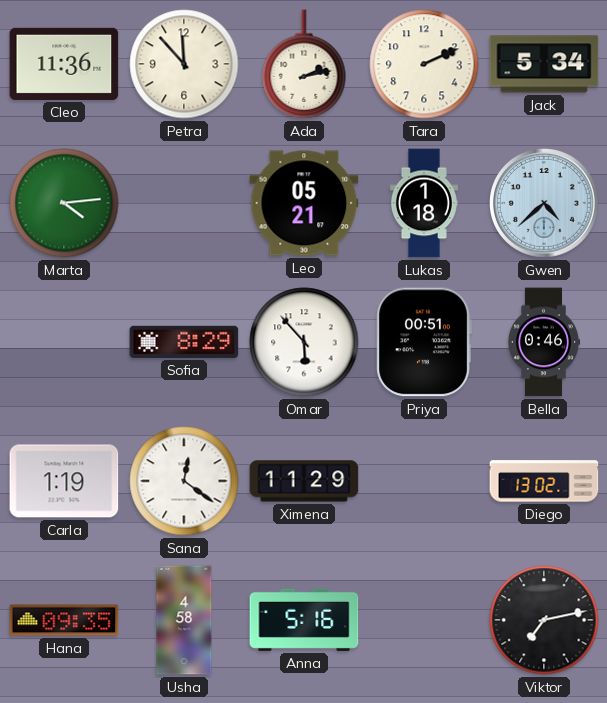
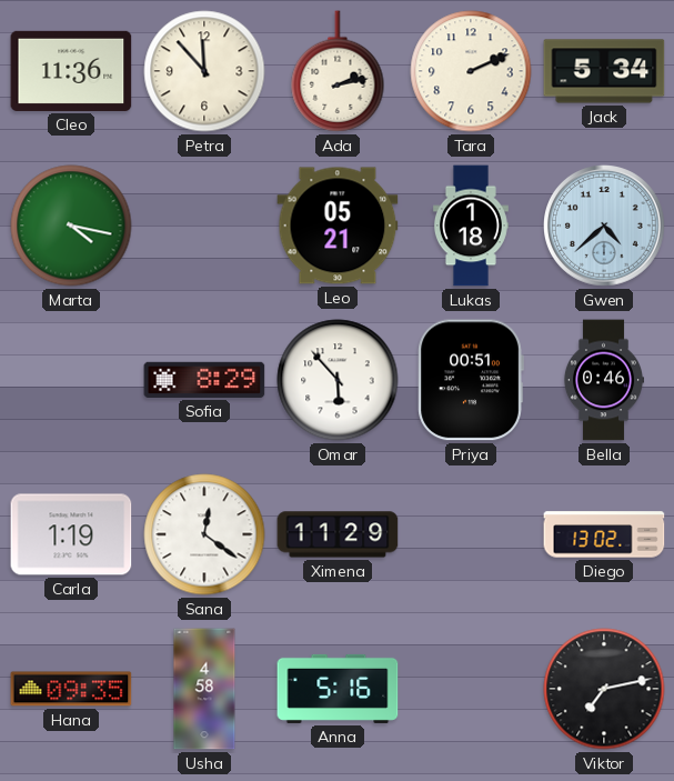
Marta: 4:14 -> 4:17 (71, 226)
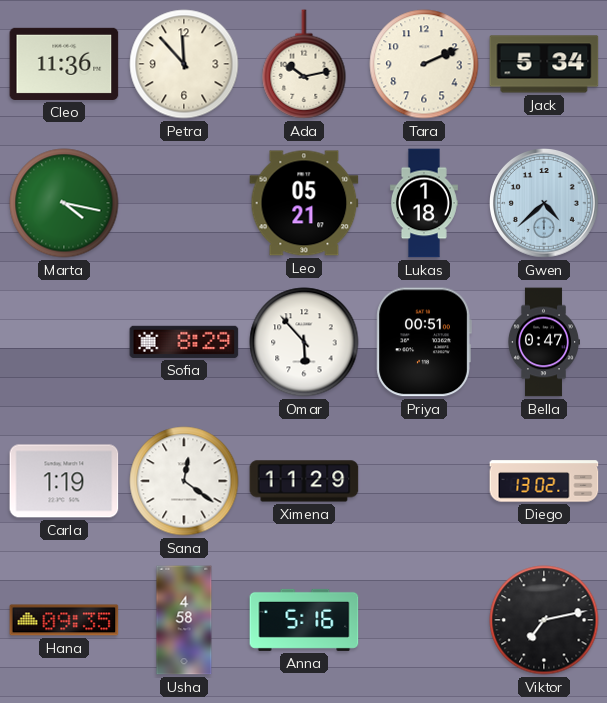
Ada: 2:13 -> 10:13 (304, 64)
Bella: 0:46 -> 0:47 (543, 342)
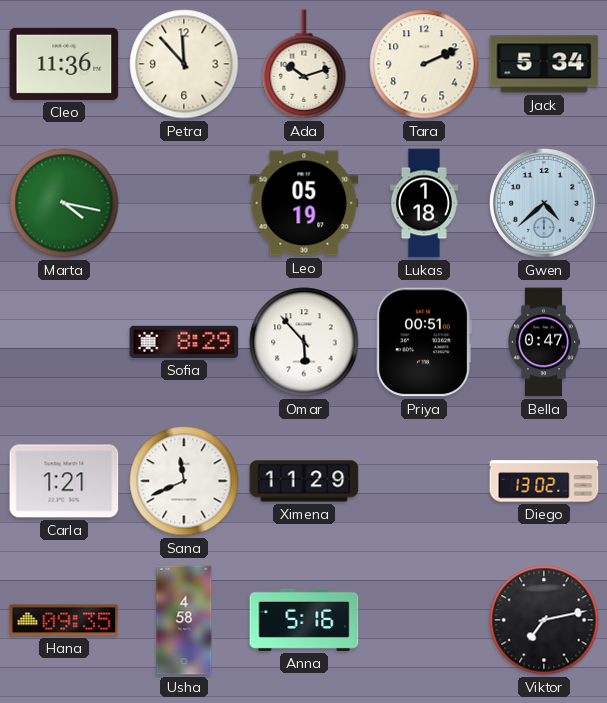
Ada: 10:13 -> 10:12 (304, 64)
Leo: 05:21 -> 05:19 (304, 203)
Carla: 1:19 -> 1:21 (64, 481)
Sana: 12:21 -> 11:41 (184, 481)
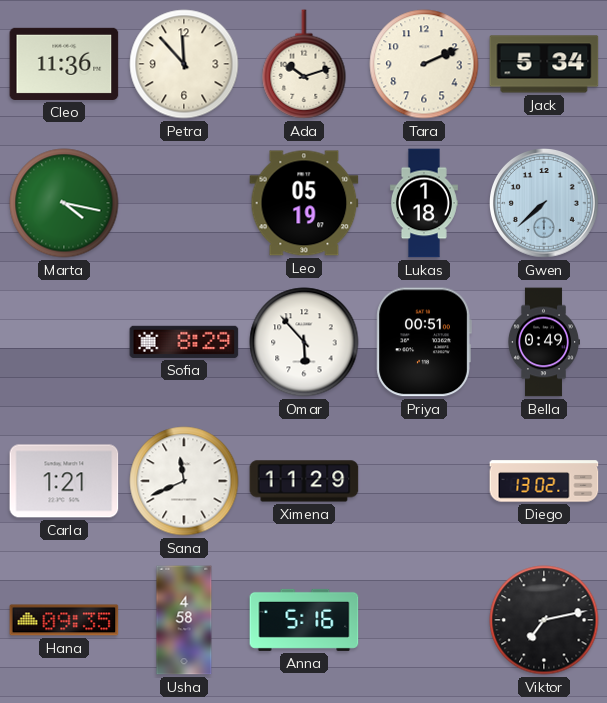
Gwen: 4:38 -> 7:38 (545, 204)
Bella: 0:47 -> 0:49 (543, 342)
